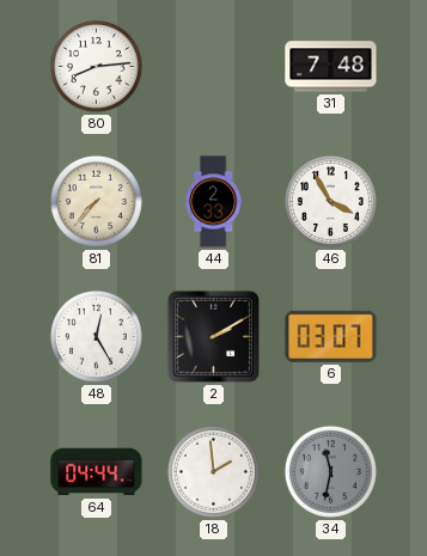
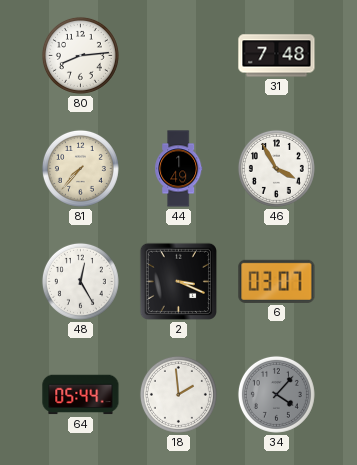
44: 2:33 -> 1:49 (179, 169)
2: 2:10 -> 3:19 (178, 281)
64: 04:44 -> 05:44 (81, 395)
34: 11:32 -> 4:07 (276, 394)
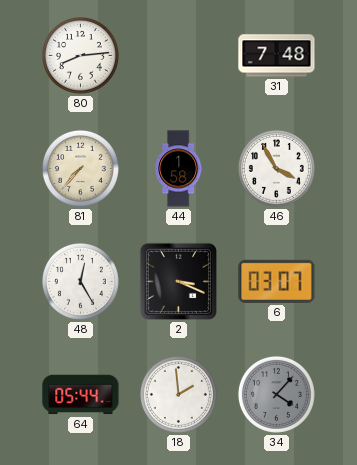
44: 1:49 -> 1:58 (179, 169)
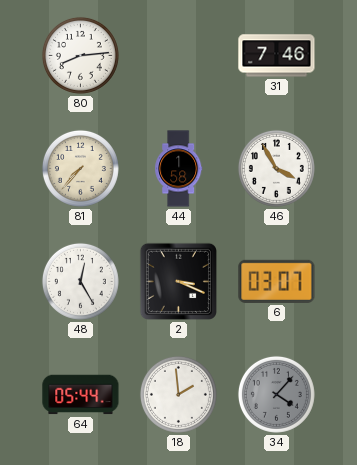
31: 7:48 -> 7:46 (277, 56)
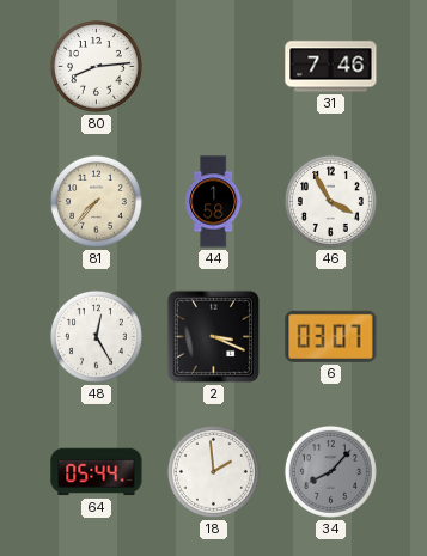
34: 4:07 -> 8:07 (330, 471)
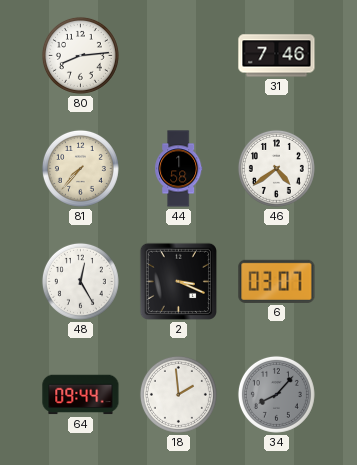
46: 3:55 -> 4:39 (276, 168)
64: 05:44 -> 09:44 (81, 395)
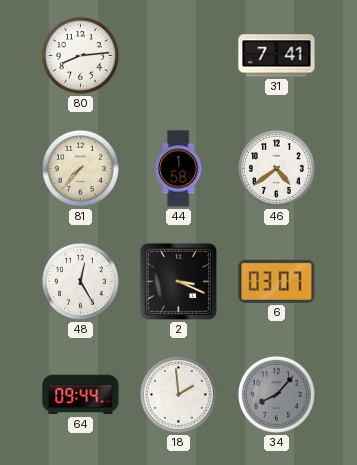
31: 7:46 -> 7:41 (277, 56)
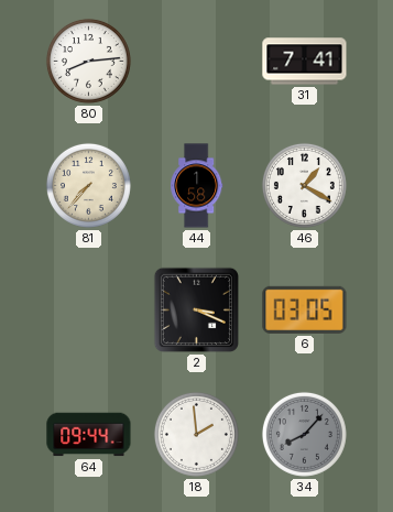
46: 4:39 -> 1:20 (304, 185)
48: 12:25 -> none (80, 281)
6: 03:07 -> 03:05 (305, 309)
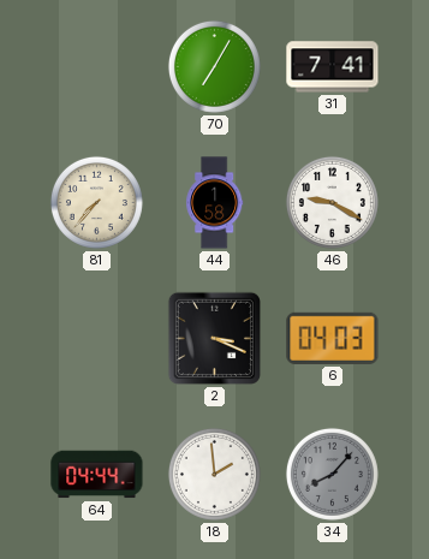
80: 8:14 -> none (88, 61)
70: none -> 7:05 (214, 66)
46: 1:20 -> 9:20 (332, 202)
6: 03:05 -> 04:03 (333, 338)
64: 09:44 -> 04:44 (97, 475)
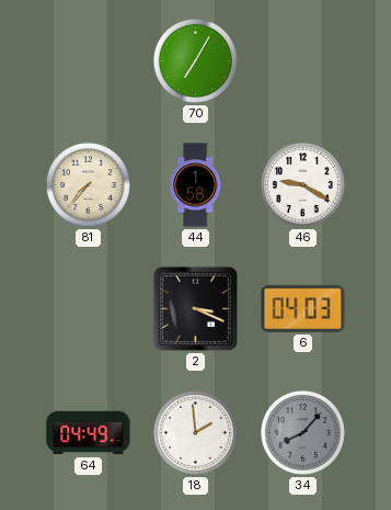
31: 7:41 -> none (333, 67)
64: 04:44 -> 04:49 (89, 433)
